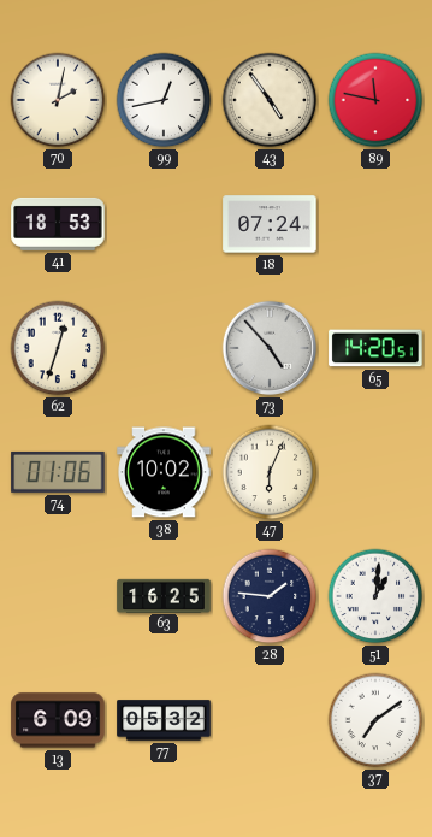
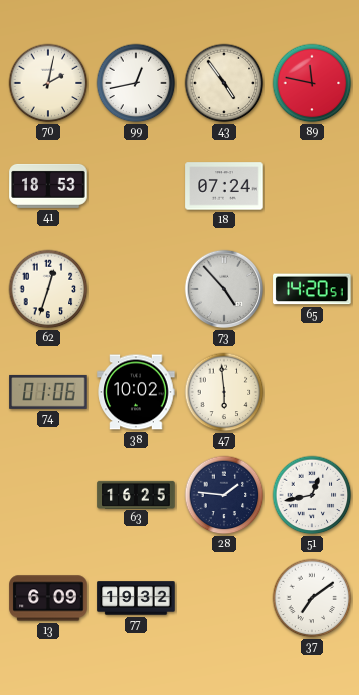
47: 6:04 -> 5:59 (224, 392)
51: 1:01 -> 12:43 (312, 495)
77: 05:32 -> 19:32 (136, 598)
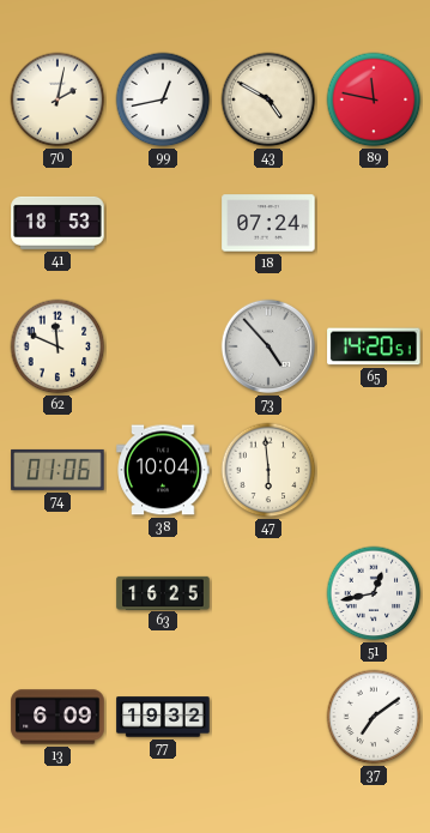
43: 4:54 -> 4:50 (268, 99)
62: 12:33 -> 11:49 (57, 346)
38: 10:02 -> 10:04 (163, 470)
28: 1:46 -> none (224, 495)
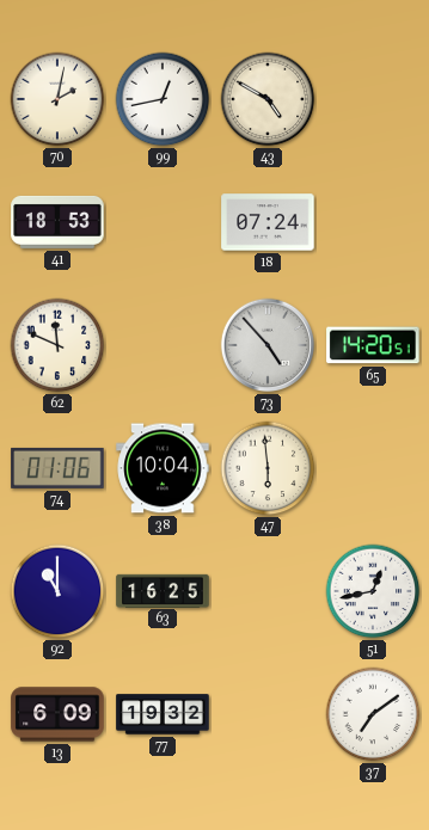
89: 11:47 -> none (374, 99)
92: none -> 11:00 (57, 591)
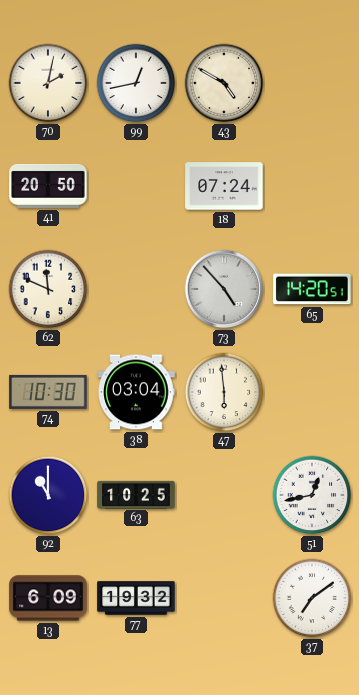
41: 18:53 -> 20:50 (48, 186)
74: 01:06 -> 10:30 (48, 392)
38: 10:04 -> 03:04 (136, 392)
63: 16:25 -> 10:25 (136, 494)
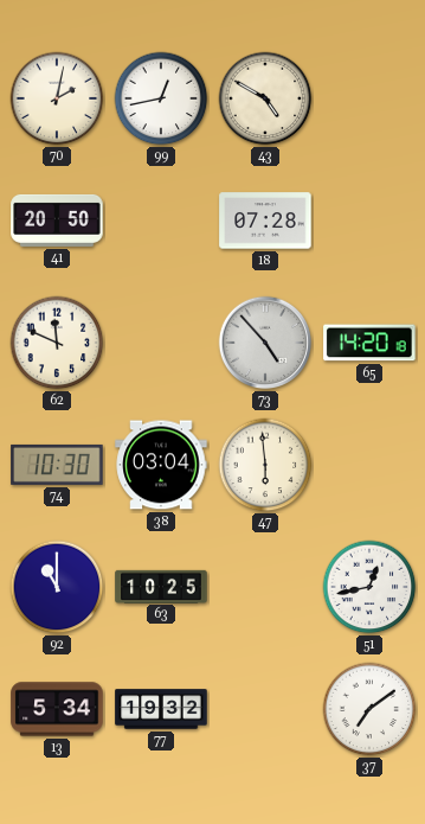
18: 07:24 -> 07:28 (265, 221)
65: 14:20:51 -> 14:20:18 (369, 343)
13: 6:09 -> 5:34 (57, 709)
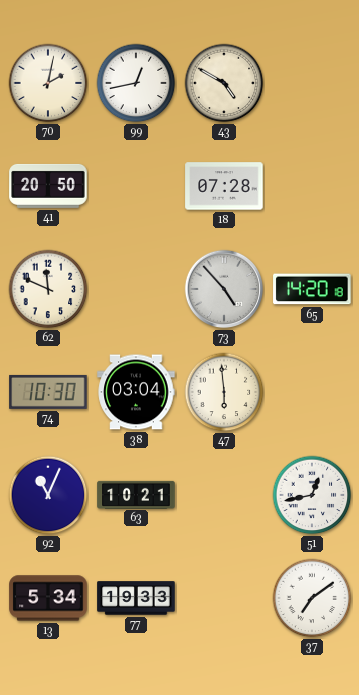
92: 11:00 -> 11:04 (48, 495)
63: 10:25 -> 10:21 (136, 494)
77: 19:32 -> 19:33 (136, 598)
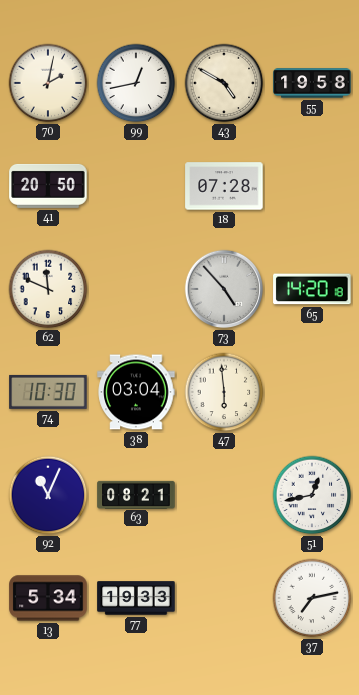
55: none -> 19:58 (312, 83)
63: 10:21 -> 08:21 (136, 494)
37: 7:09 -> 7:13 (312, 598)
